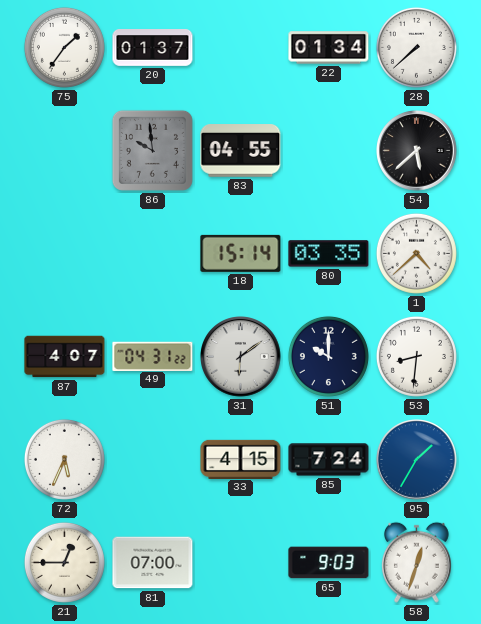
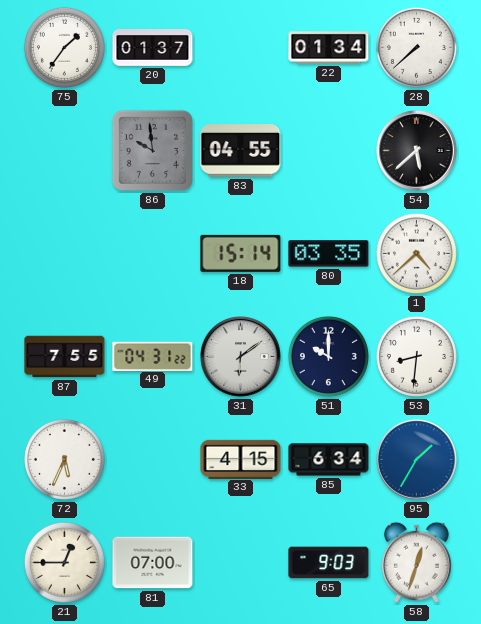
87: 4:07 -> 7:55 (65, 357)
85: 7:24 -> 6:34 (329, 460)
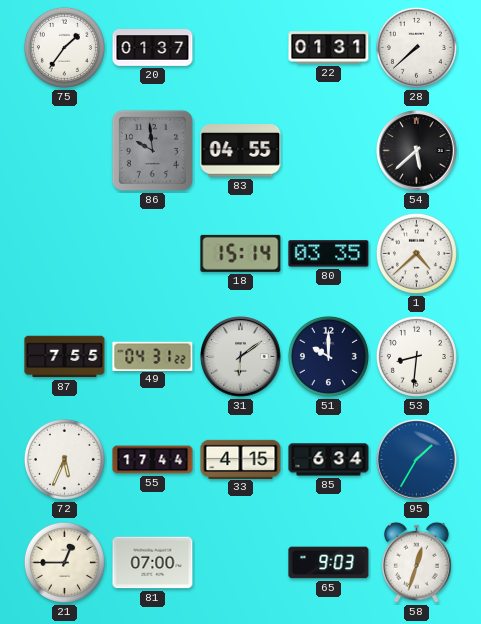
22: 01:34 -> 01:31 (329, 48)
55: none -> 17:44 (153, 460)
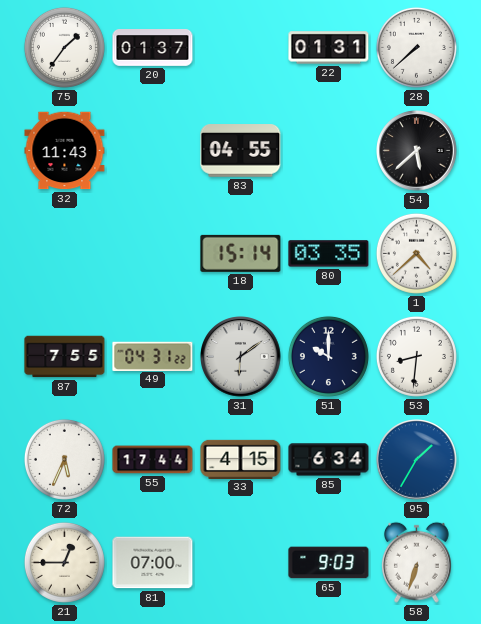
32: none -> 11:43 (65, 151)
86: 9:59 -> none (152, 150)
58: 12:33 -> 6:33 (416, 562)
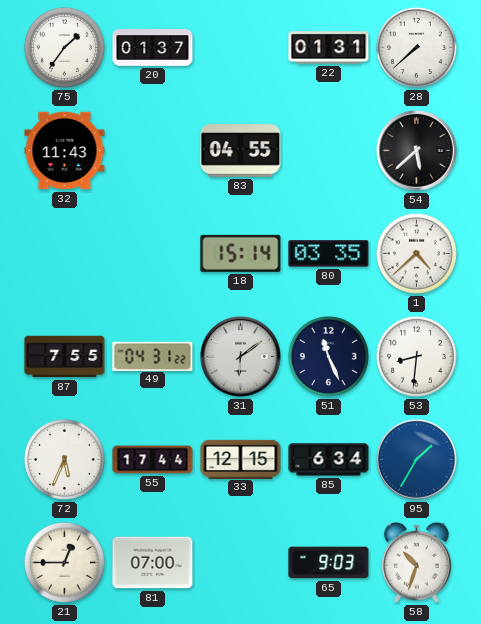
51: 10:00 -> 11:26 (328, 356)
33: 4:15 -> 12:15 (241, 459)
58: 6:33 -> 10:33 (416, 562)
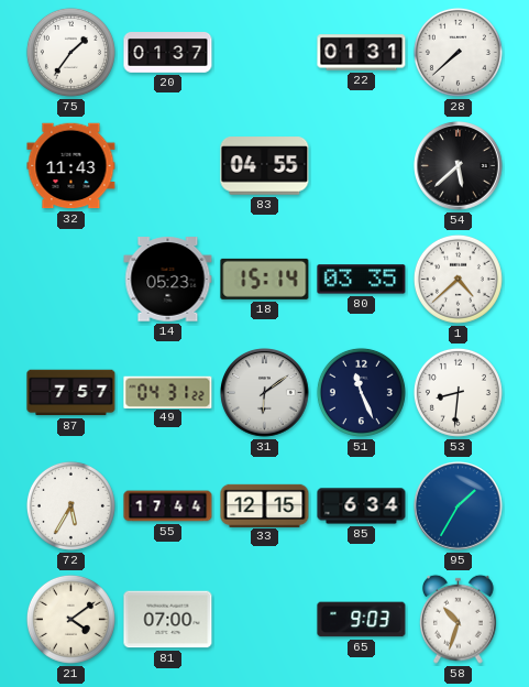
14: none -> 05:23 (168, 280)
87: 7:55 -> 7:57 (71, 393)
72: 5:34 -> 5:35 (70, 505)
21: 12:45 -> 4:09 (70, 619)
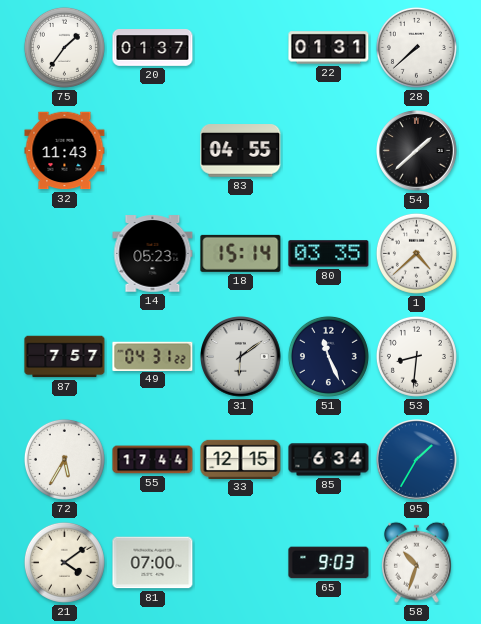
54: 5:38 -> 1:38 (417, 151)
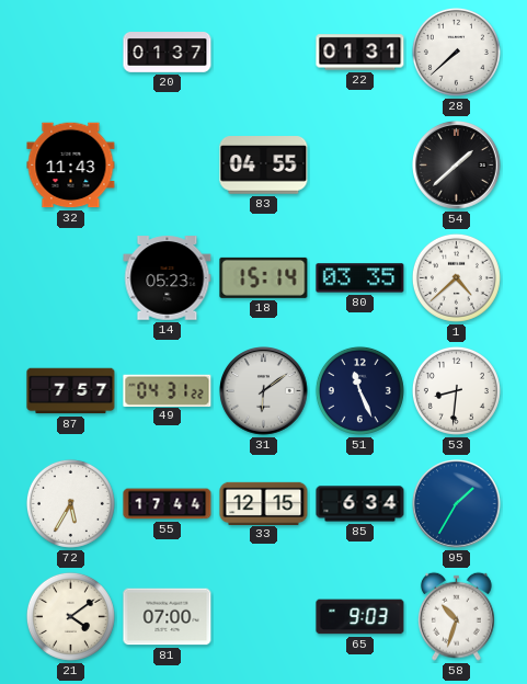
75: 1:36 -> none (64, 47)
